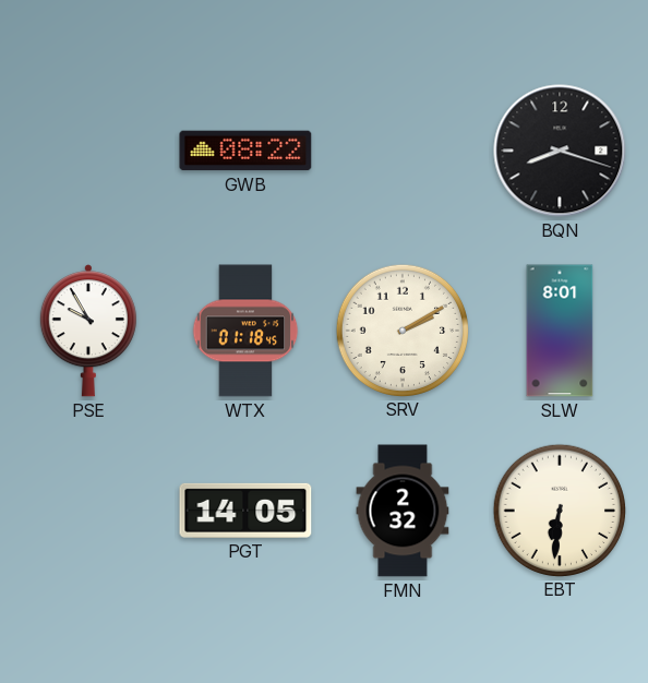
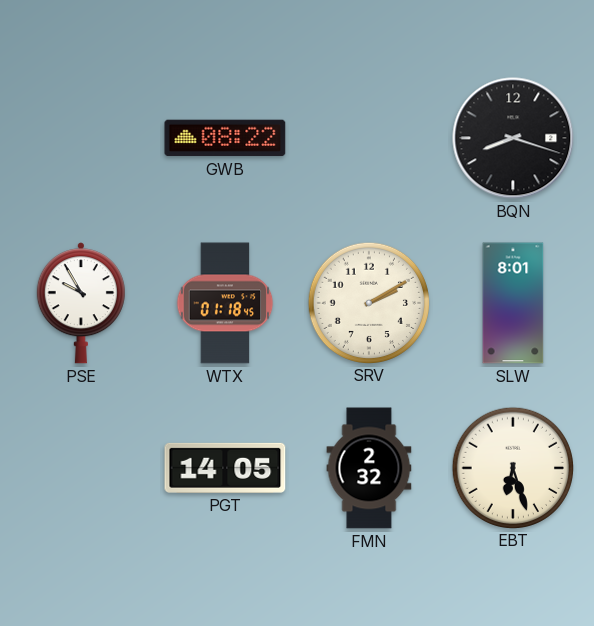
EBT: 6:31 -> 6:27 (512, 467)
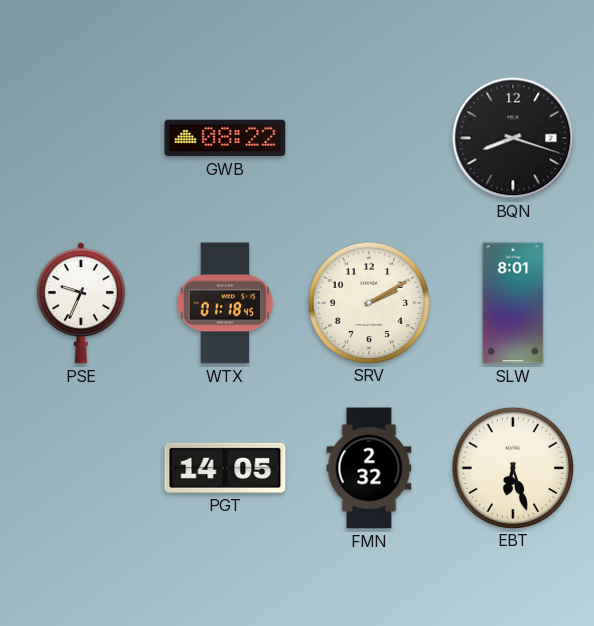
PSE: 9:55 -> 9:34 (81, 303)
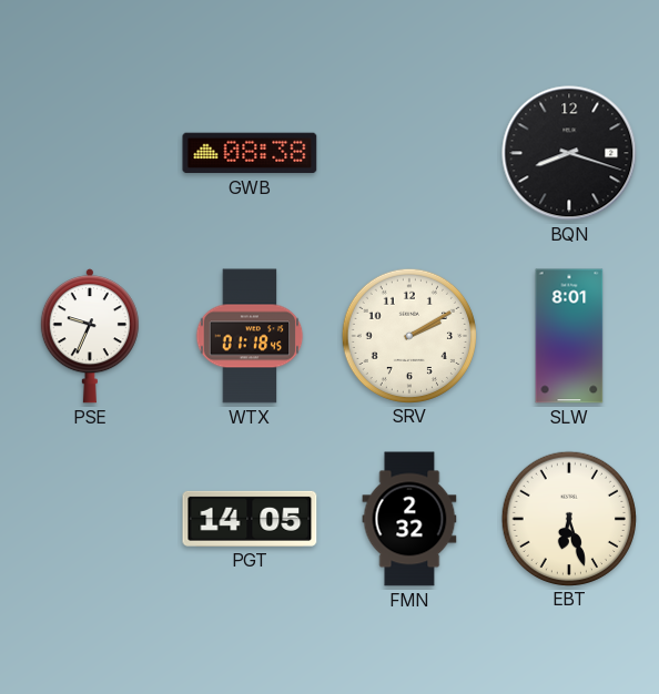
GWB: 08:22 -> 08:38 (250, 153)
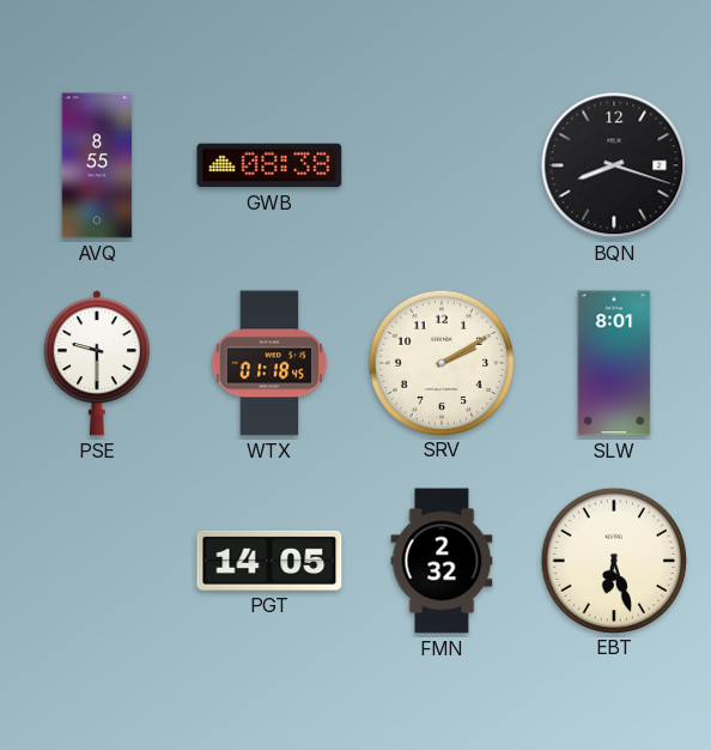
AVQ: none -> 8:55 (97, 165)
PSE: 9:34 -> 9:30 (97, 363)
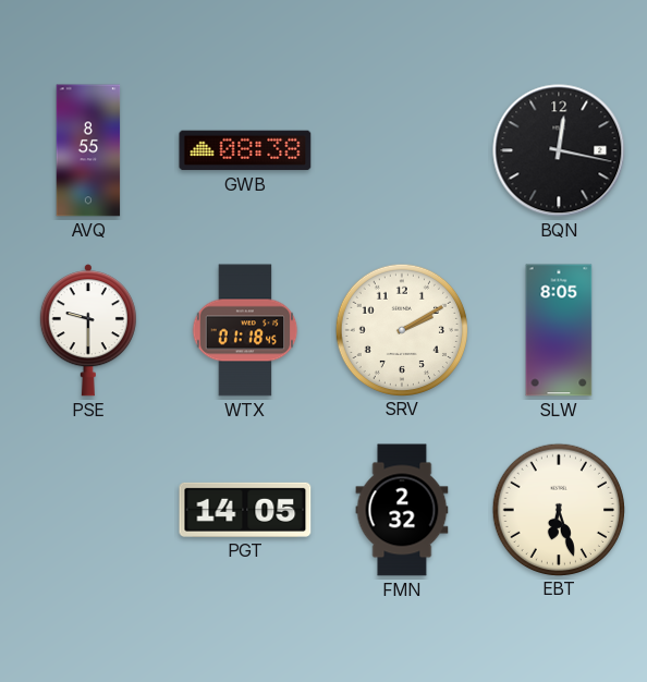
BQN: 8:18 -> 12:17 (559, 150)
SLW: 8:01 -> 8:05 (559, 330)
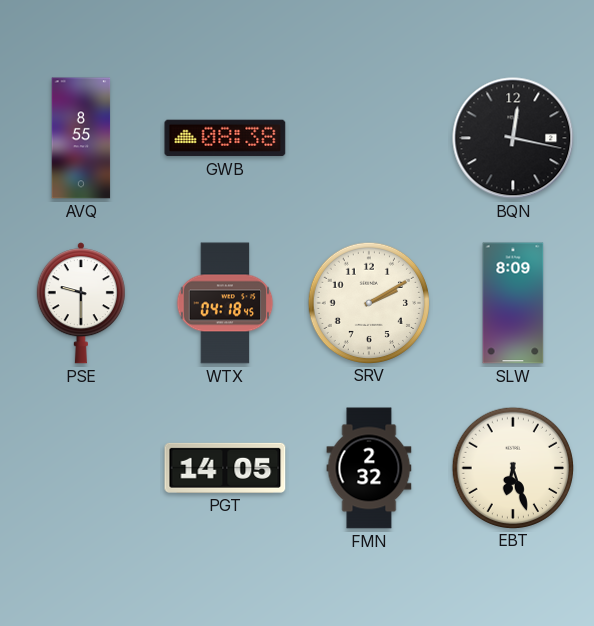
WTX: 01:18 -> 04:18 (225, 303)
SLW: 8:05 -> 8:09 (513, 303)
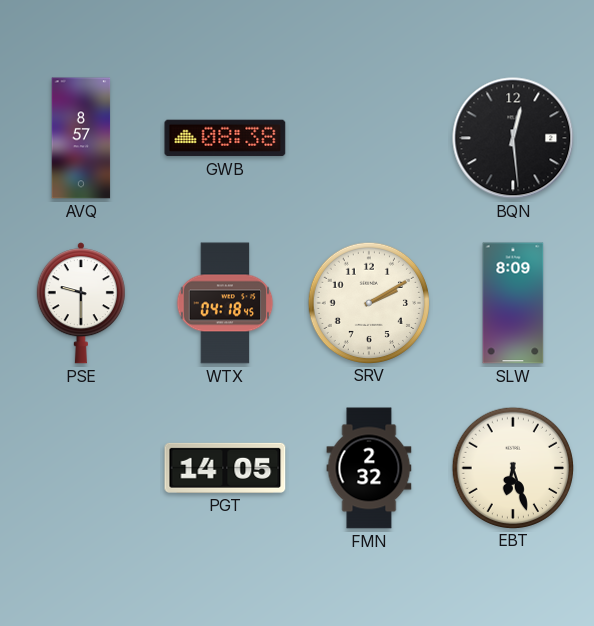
AVQ: 8:55 -> 8:57 (81, 138)
BQN: 12:17 -> 12:29 (513, 138)
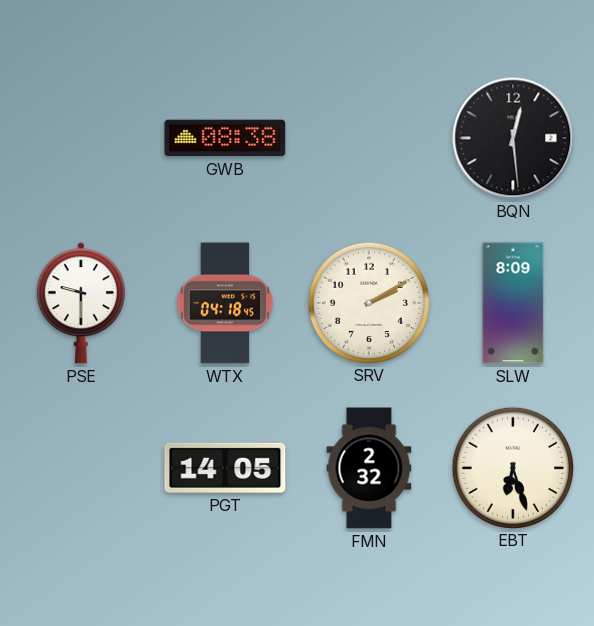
AVQ: 8:57 -> none (81, 138)
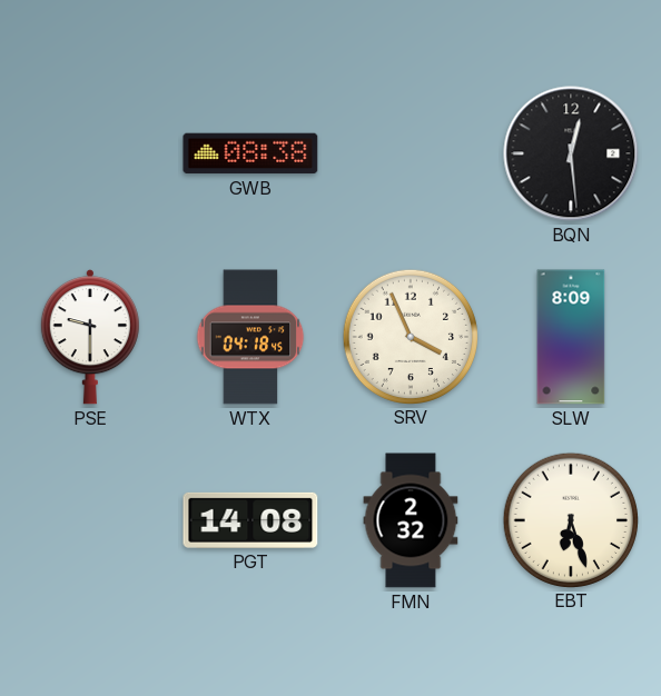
SRV: 2:10 -> 3:56 (410, 336)
PGT: 14:05 -> 14:08 (250, 520)
